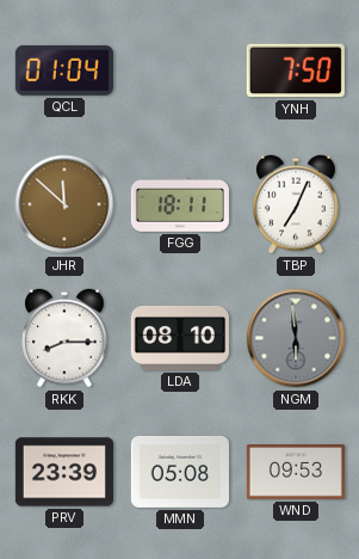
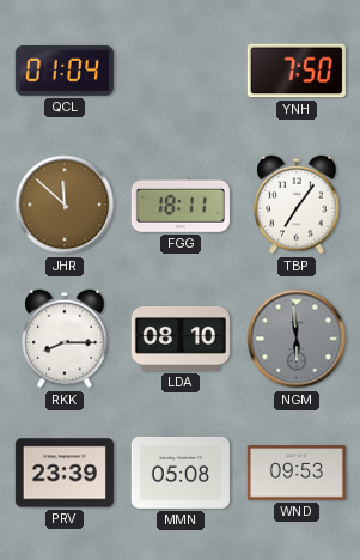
TBP: 7:04 -> 7:06 (297, 205)
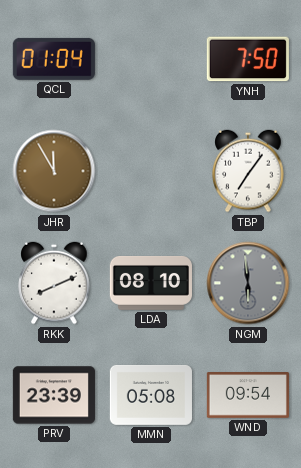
JHR: 11:52 -> 11:55 (54, 171)
FGG: 18:11 -> none (181, 205)
RKK: 8:15 -> 8:11 (54, 283)
WND: 09:53 -> 09:54 (248, 396)
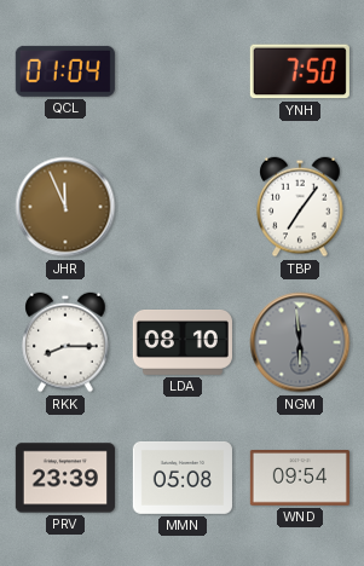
JHR: 11:55 -> 11:56 (65, 207)
RKK: 8:11 -> 8:15 (65, 342)
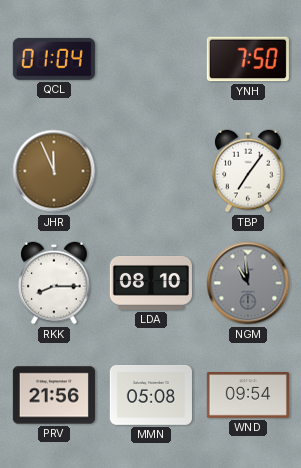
NGM: 5:59 -> 10:59 (248, 283)
PRV: 23:39 -> 21:56 (54, 395)
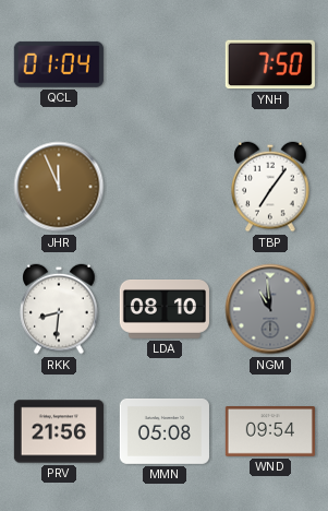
RKK: 8:15 -> 8:31 (59, 309)
